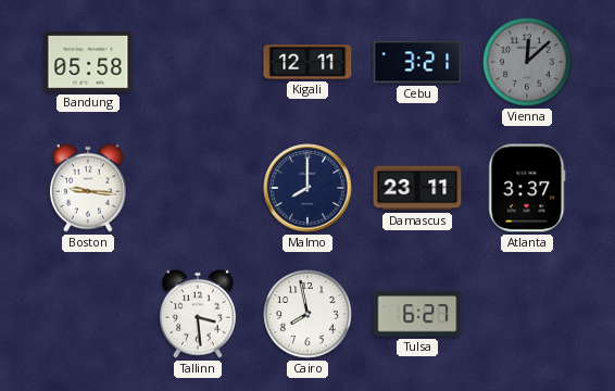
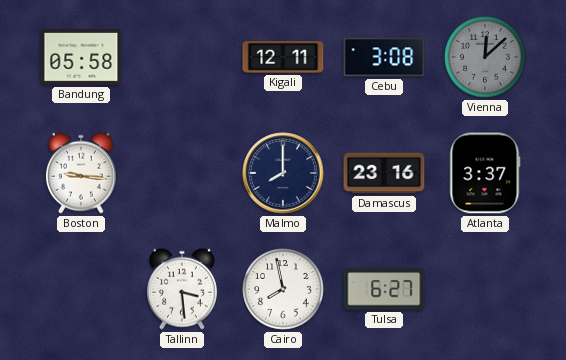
Cebu: 3:21 -> 3:08 (384, 57)
Damascus: 23:11 -> 23:16 (384, 173)
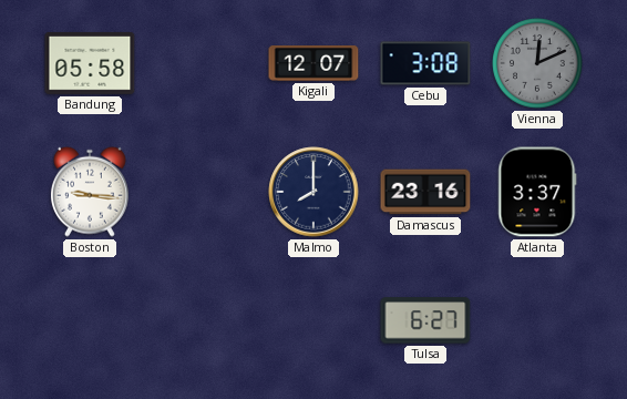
Kigali: 12:11 -> 12:07 (313, 64)
Vienna: 12:08 -> 12:11 (538, 64)
Tallinn: 3:29 -> none (182, 289)
Cairo: 7:58 -> none (284, 290)
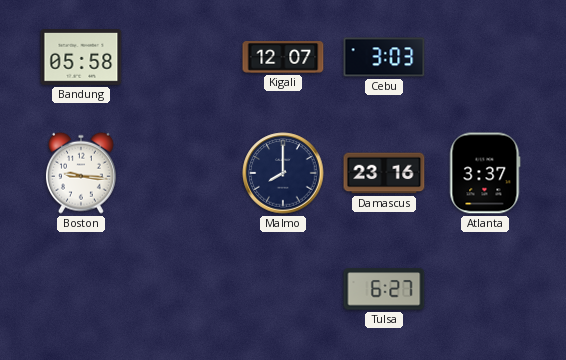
Cebu: 3:08 -> 3:03 (384, 57)
Vienna: 12:11 -> none (538, 64)
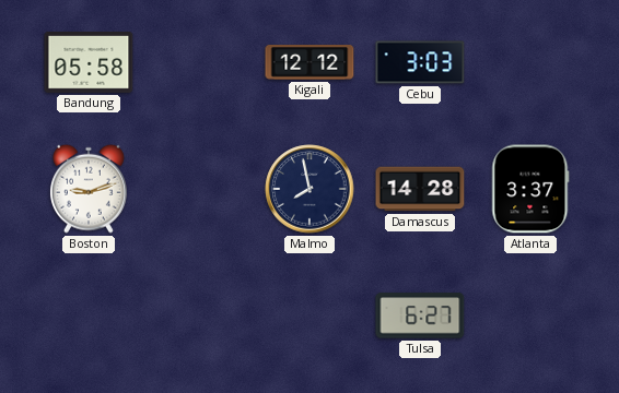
Kigali: 12:07 -> 12:12 (309, 63)
Boston: 9:16 -> 9:12 (89, 189)
Malmo: 8:00 -> 7:58 (309, 189)
Damascus: 23:16 -> 14:28 (420, 189)
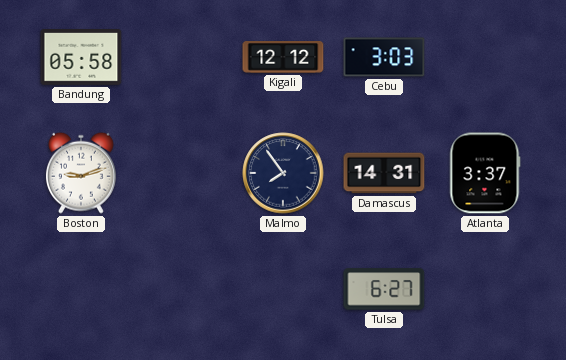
Malmo: 7:58 -> 7:54 (283, 173)
Damascus: 14:28 -> 14:31 (384, 173)
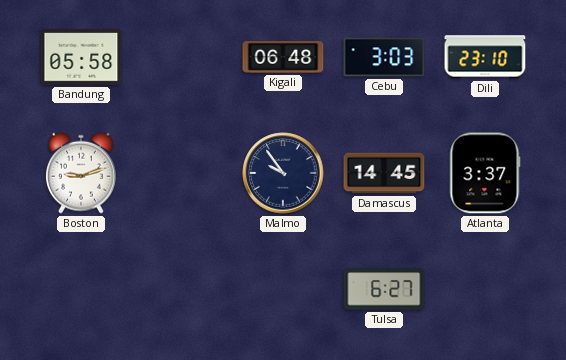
Kigali: 12:12 -> 06:48 (283, 58)
Dili: none -> 23:10 (485, 57)
Malmo: 7:54 -> 9:54 (283, 173)
Damascus: 14:31 -> 14:45 (384, 173)
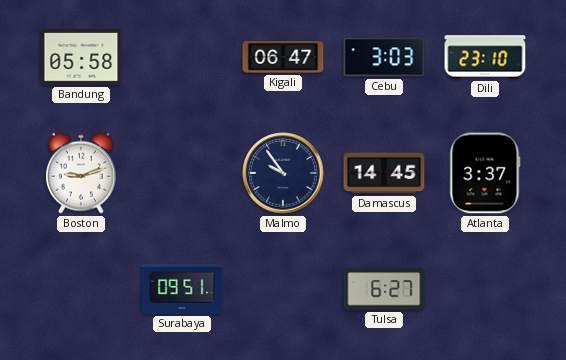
Kigali: 06:48 -> 06:47 (283, 58)
Surabaya: none -> 09:51 (182, 289)
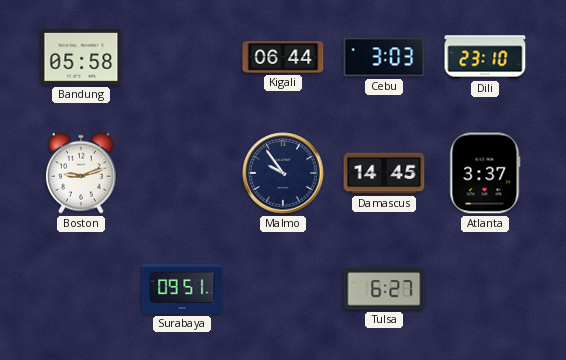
Kigali: 06:47 -> 06:44 (283, 58)
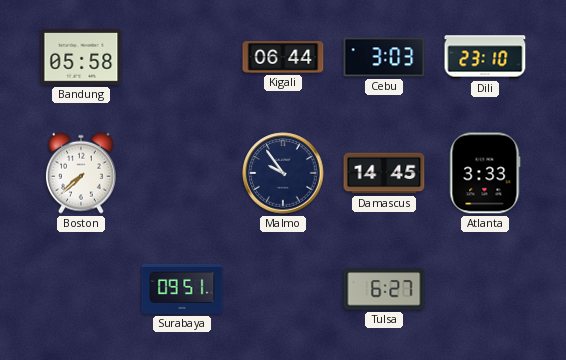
Boston: 9:12 -> 7:38 (81, 173)
Atlanta: 3:37 -> 3:33 (485, 173)
